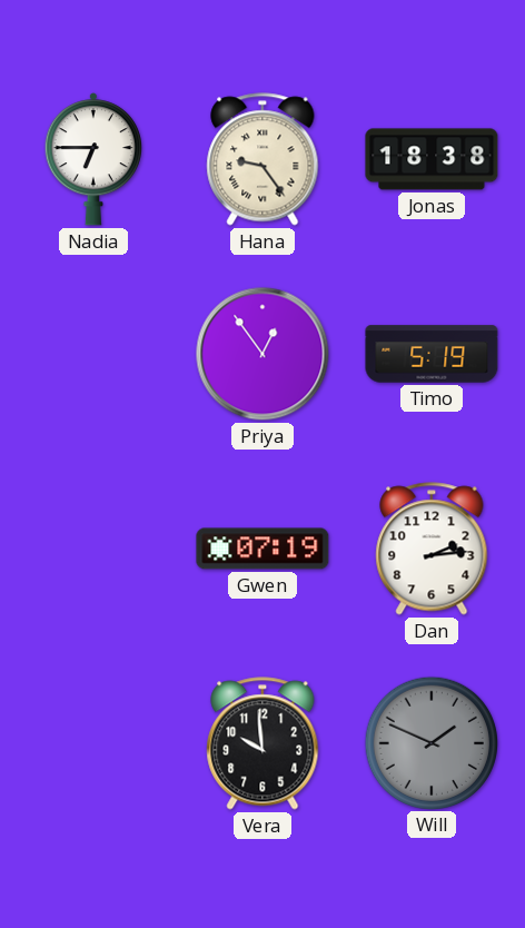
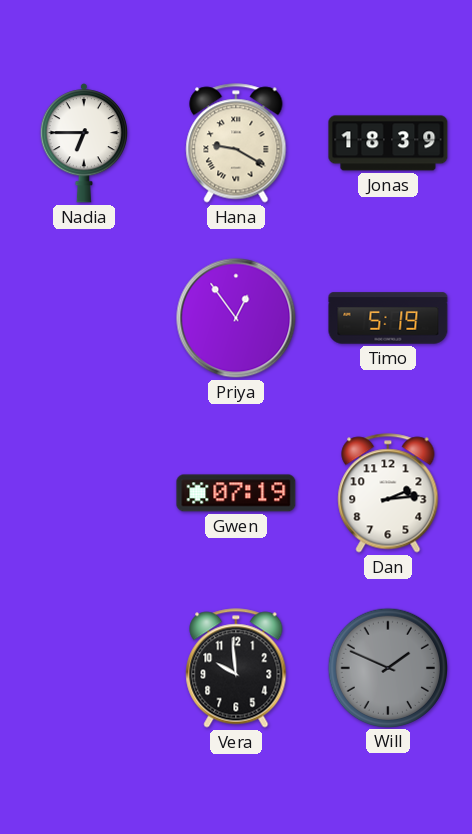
Hana: 9:24 -> 9:20 (236, 143)
Jonas: 18:38 -> 18:39 (388, 143)
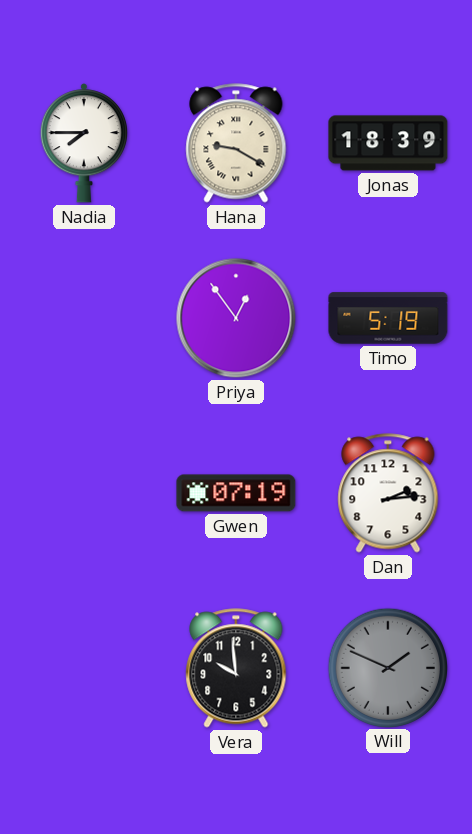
Nadia: 6:45 -> 7:45 (83, 143)
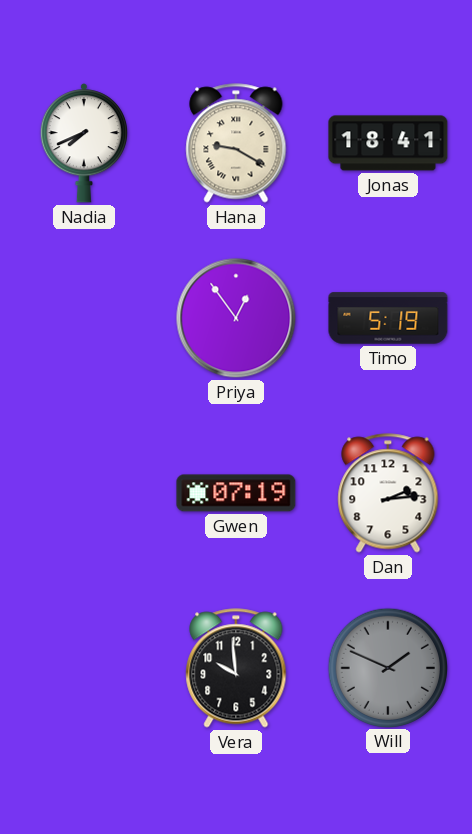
Nadia: 7:45 -> 7:41 (83, 143)
Jonas: 18:39 -> 18:41 (388, 143)
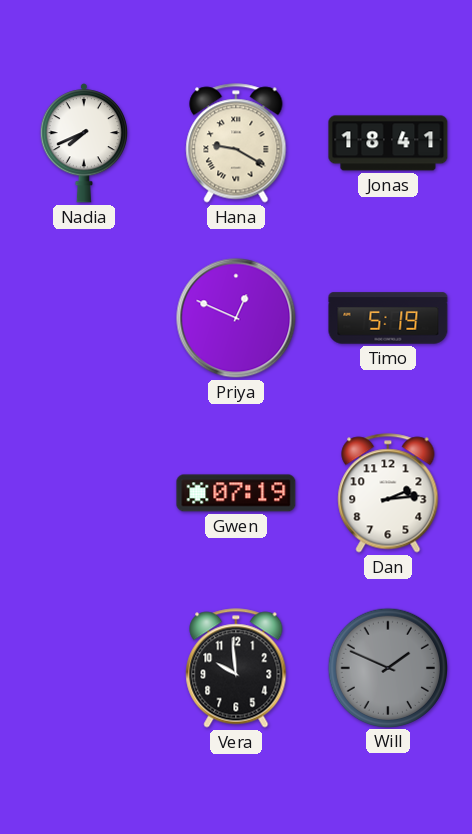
Priya: 12:54 -> 12:49 (236, 318)
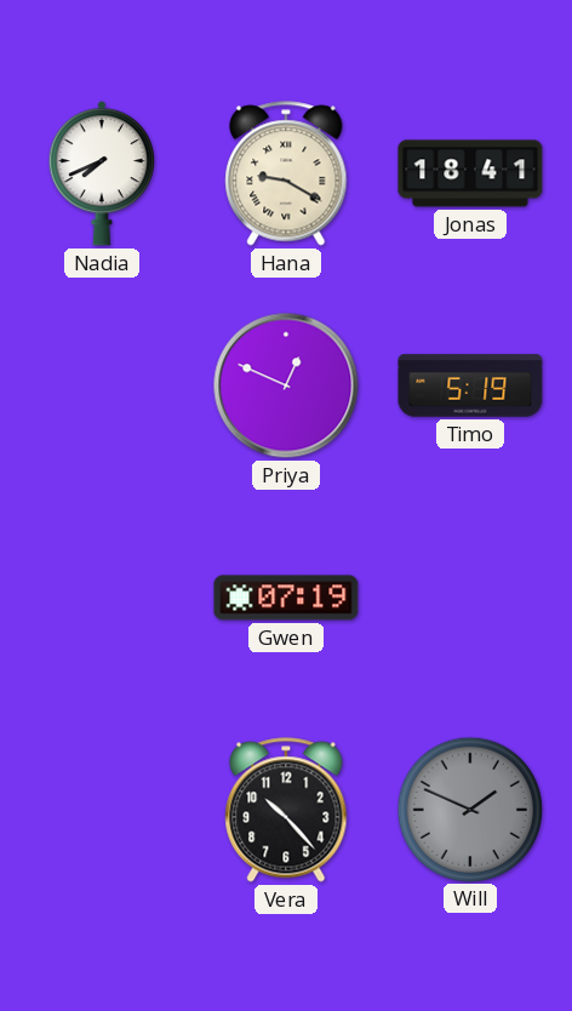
Dan: 2:14 -> none (388, 493)
Vera: 9:59 -> 10:23 (286, 810)
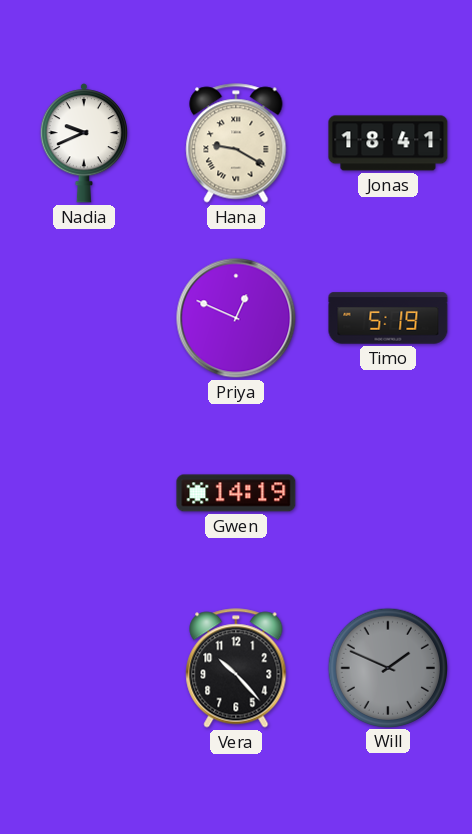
Nadia: 7:41 -> 9:41 (83, 143)
Gwen: 07:19 -> 14:19 (236, 493)
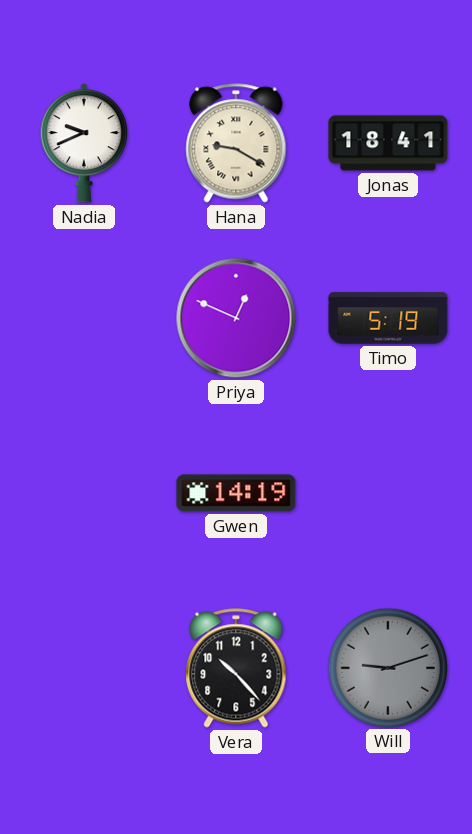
Will: 1:49 -> 9:12 (387, 667)
